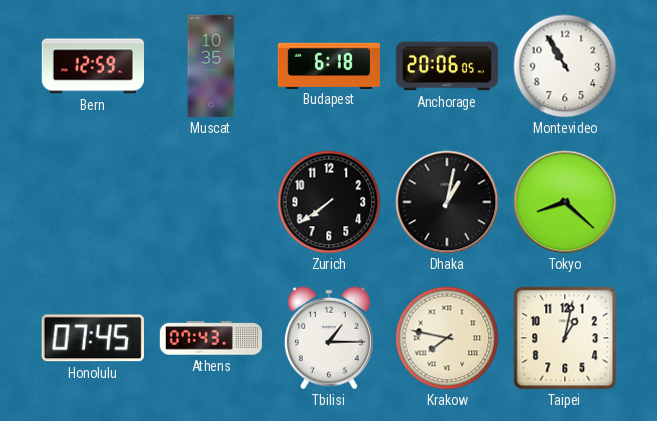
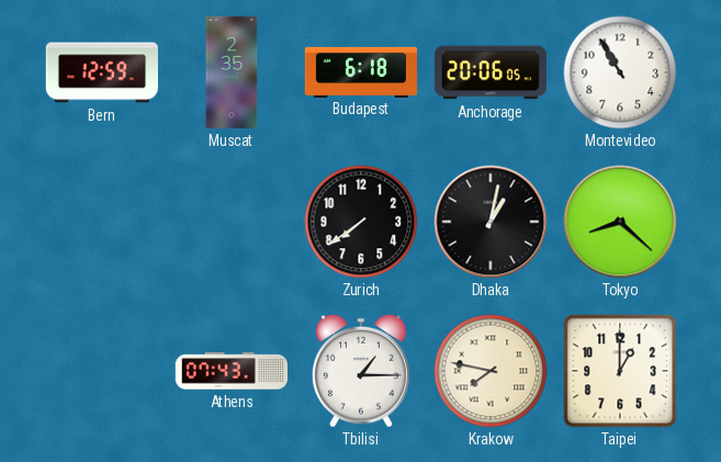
Muscat: 10:35 -> 2:35 (232, 72)
Honolulu: 07:45 -> none (93, 338)
Taipei: 1:02 -> 1:00 (620, 371)
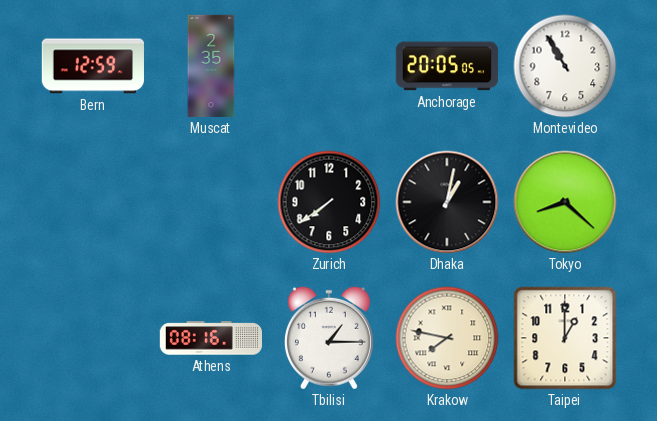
Budapest: 6:18 -> none (360, 71)
Anchorage: 20:06 -> 20:05 (446, 66)
Athens: 07:43 -> 08:16 (210, 338)
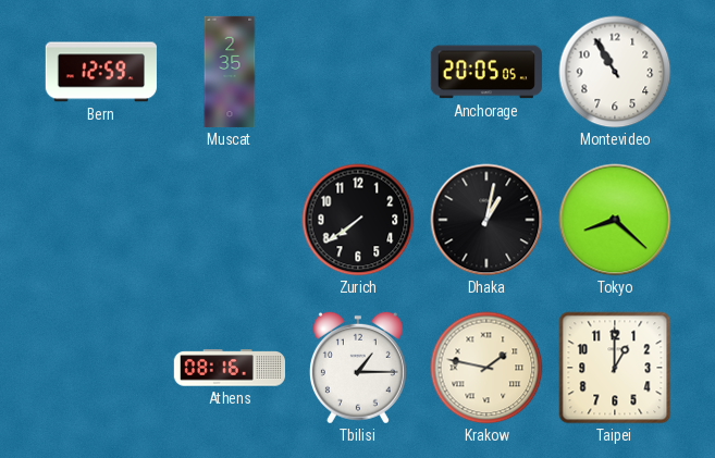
Krakow: 7:47 -> 1:47 (486, 368)
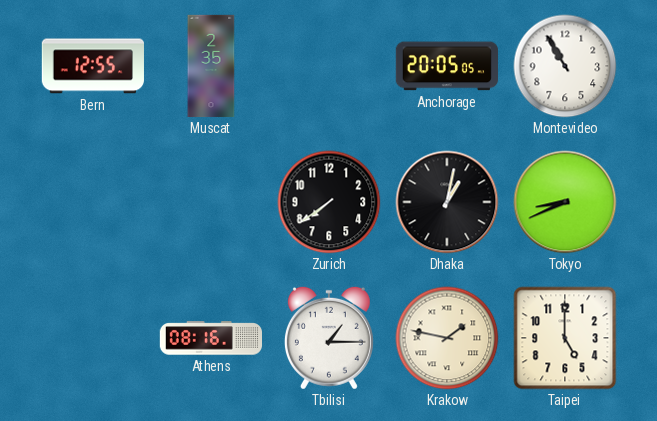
Bern: 12:59 -> 12:55 (93, 66)
Tokyo: 8:22 -> 8:41 (565, 202)
Taipei: 1:00 -> 5:00 (565, 338)
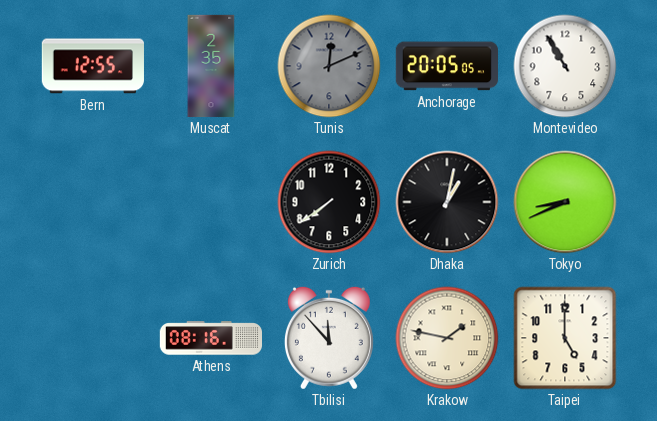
Tunis: none -> 12:11 (329, 66)
Tbilisi: 1:15 -> 11:53 (329, 338)
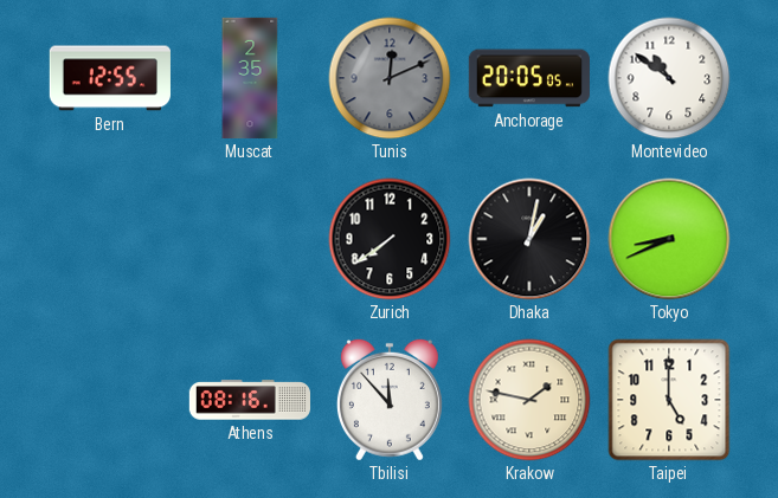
Montevideo: 10:55 -> 10:51 (669, 78)
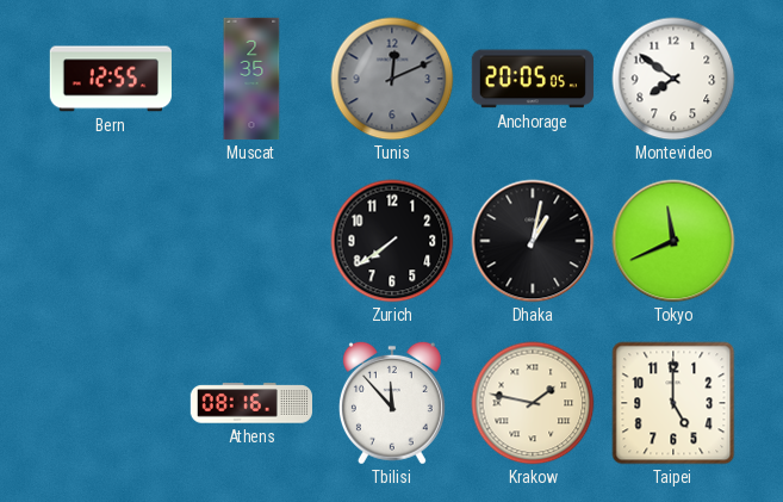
Montevideo: 10:51 -> 7:51 (673, 79)
Tokyo: 8:41 -> 11:41 (673, 241)
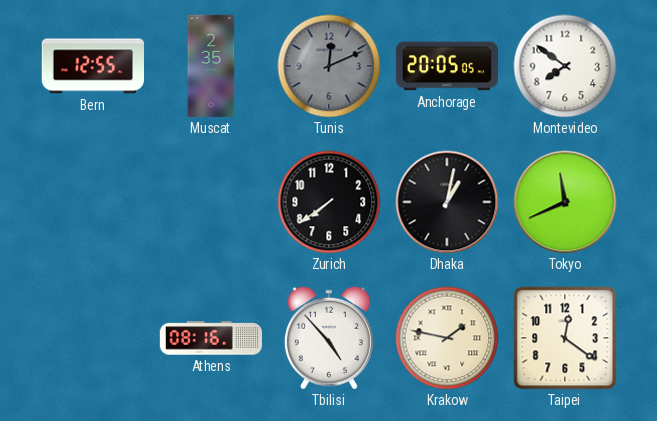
Tbilisi: 11:53 -> 4:53 (329, 338)
Taipei: 5:00 -> 12:21 (565, 338)
